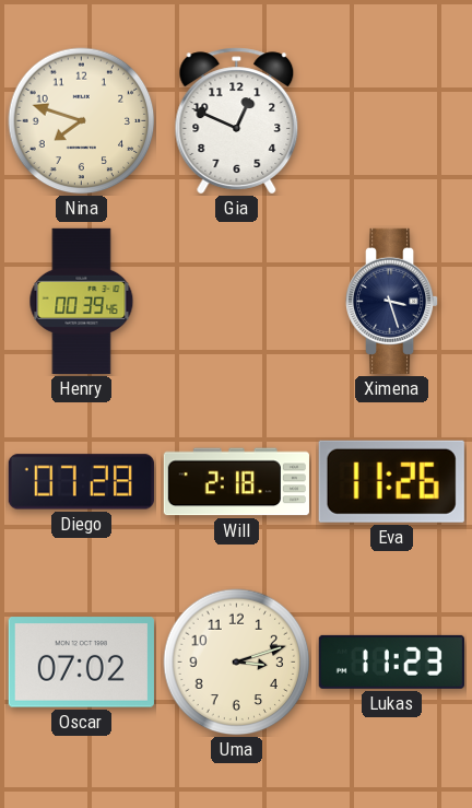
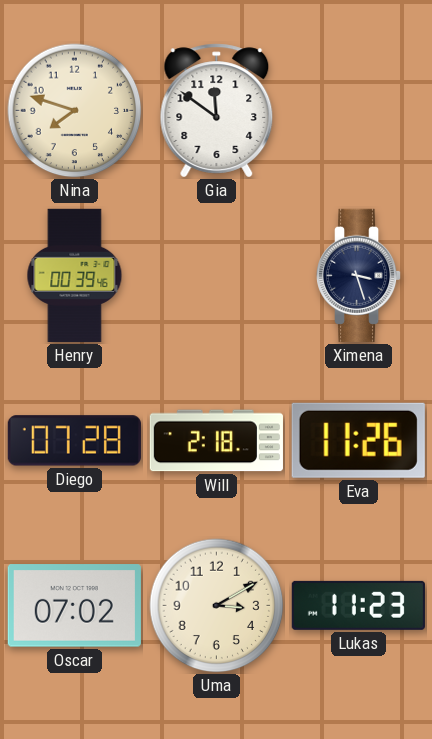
Gia: 12:49 -> 11:51 (217, 111)
Uma: 3:12 -> 3:10 (217, 606)
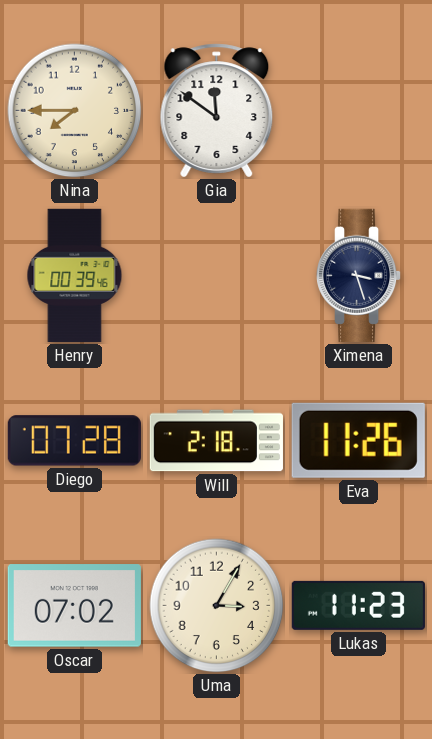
Nina: 7:48 -> 7:45 (75, 111)
Uma: 3:10 -> 3:05 (217, 606)
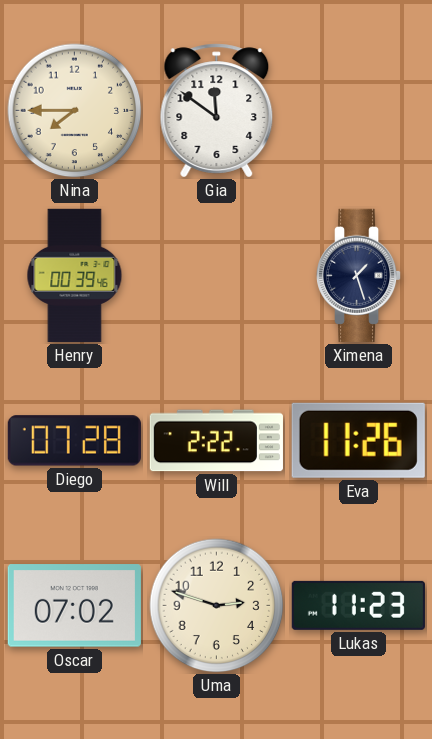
Ximena: 3:27 -> 1:27 (360, 275)
Will: 2:18 -> 2:22 (216, 441)
Uma: 3:05 -> 2:48 (217, 606)
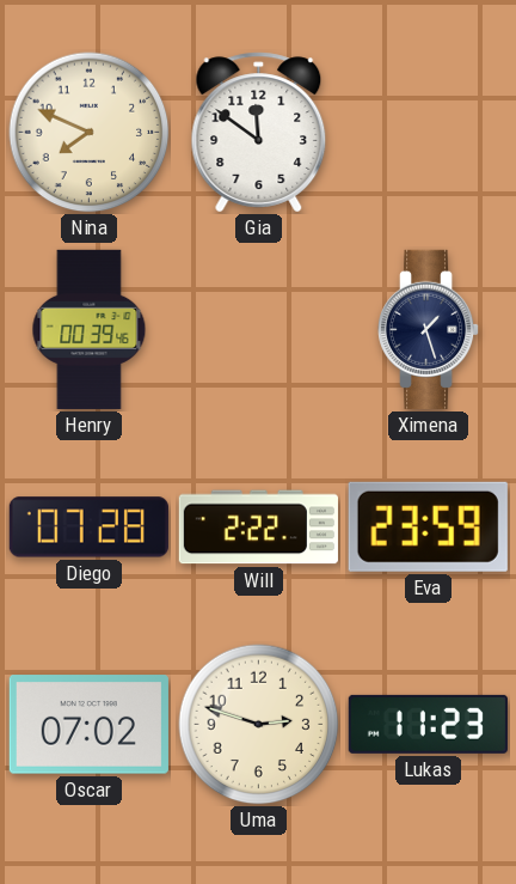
Nina: 7:45 -> 7:49 (90, 133)
Eva: 11:26 -> 23:59 (428, 526)
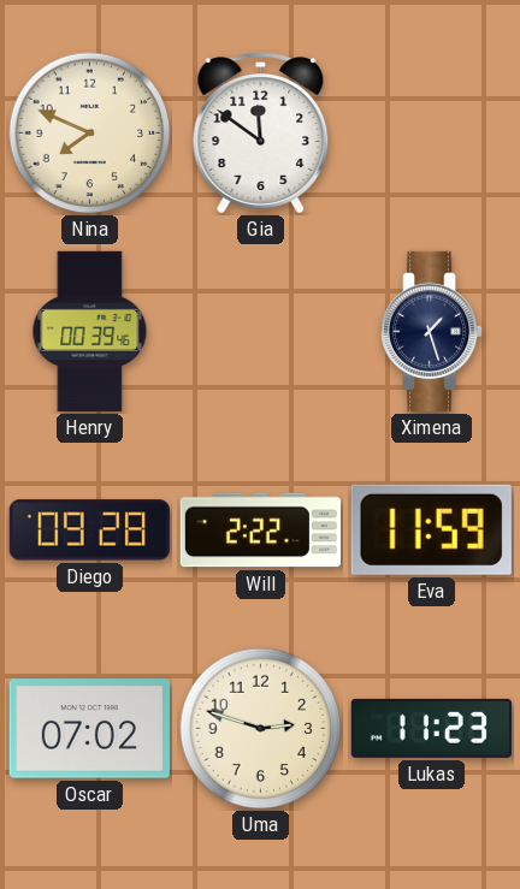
Diego: 07:28 -> 09:28 (89, 531)
Eva: 23:59 -> 11:59 (431, 529)
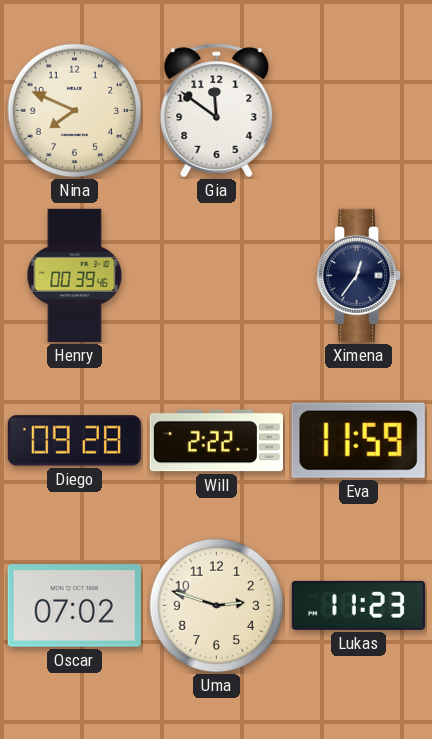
Ximena: 1:27 -> 12:36 (360, 275)
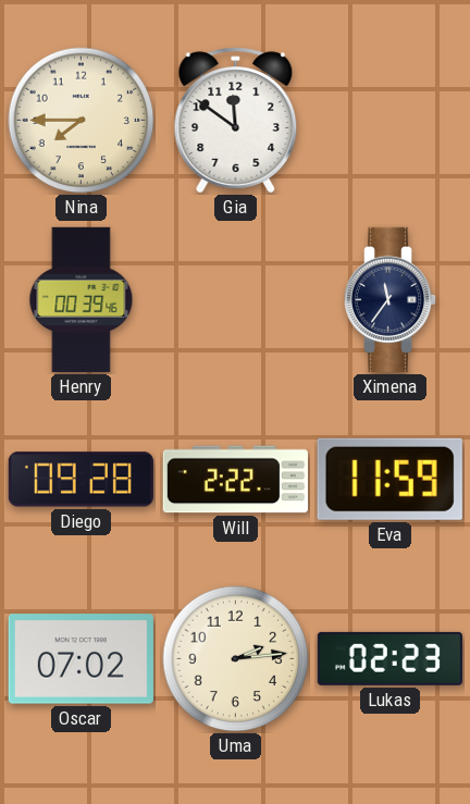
Nina: 7:49 -> 7:45 (82, 121)
Ximena: 12:36 -> 11:36 (392, 299)
Uma: 2:48 -> 2:14 (236, 659)
Lukas: 11:23 -> 02:23 (389, 658)
